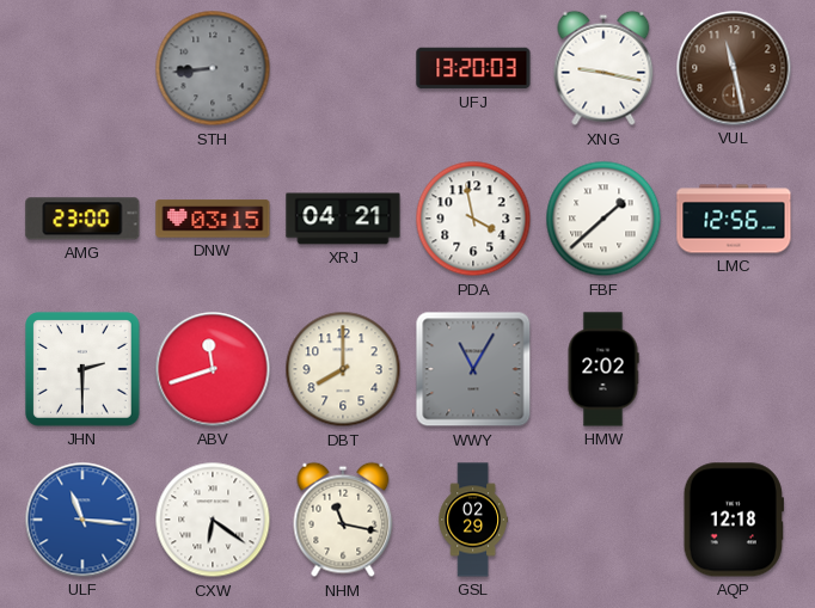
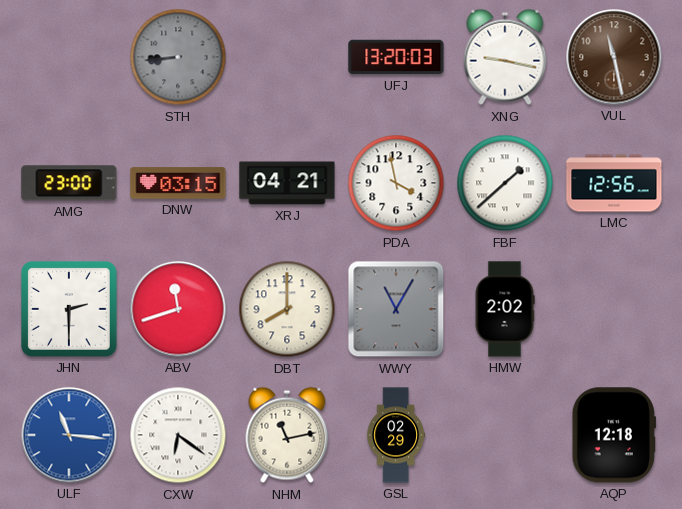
NHM: 11:17 -> 11:13 (287, 435)
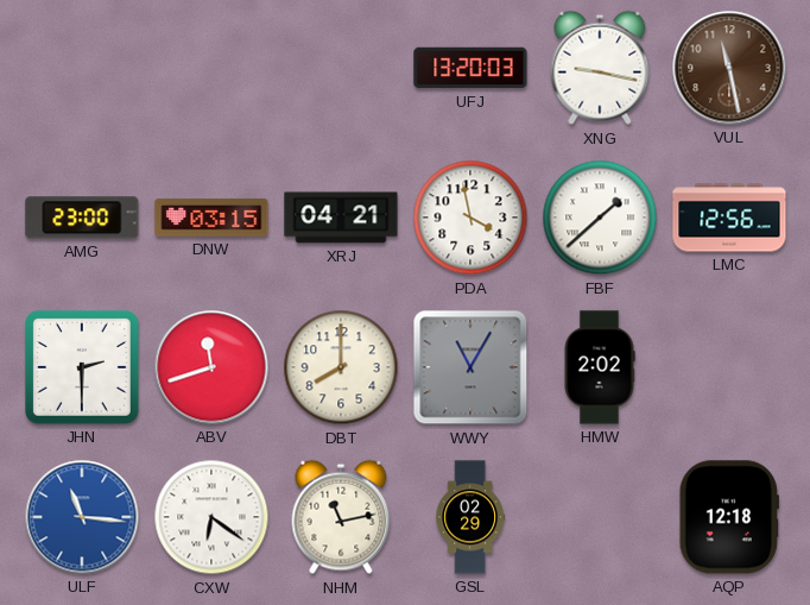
STH: 8:44 -> none (178, 57)
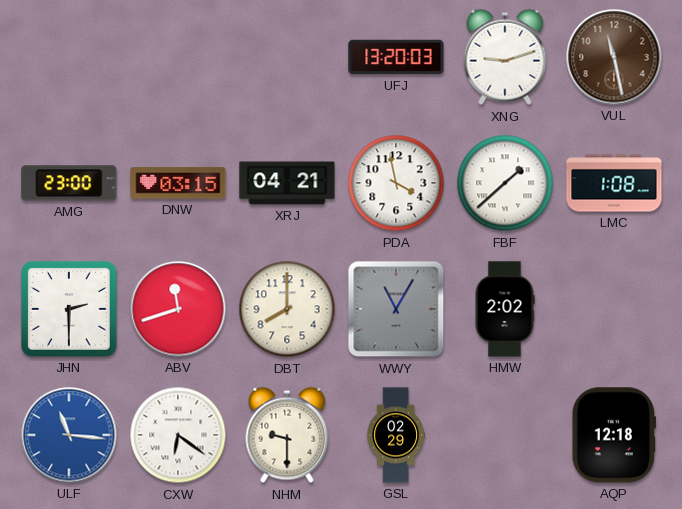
XNG: 9:17 -> 9:12 (505, 57)
LMC: 12:56 -> 1:08 (614, 183)
NHM: 11:13 -> 9:30 (287, 435)
